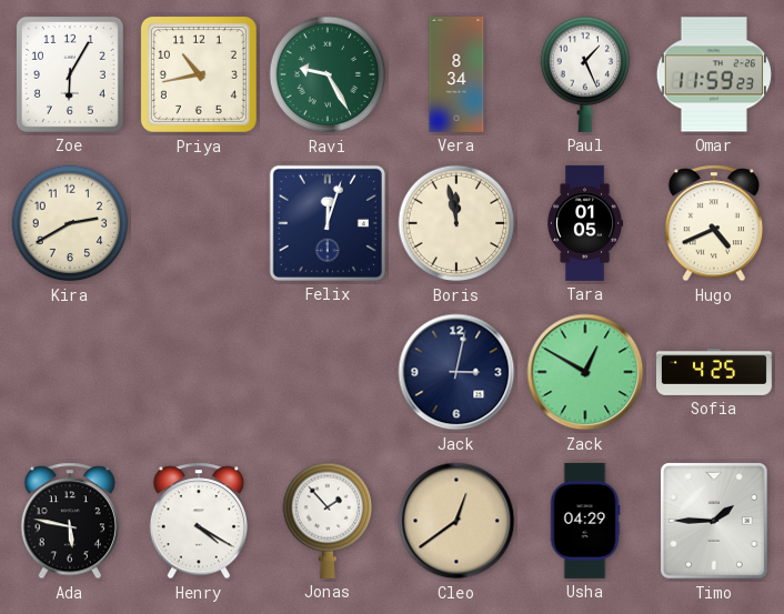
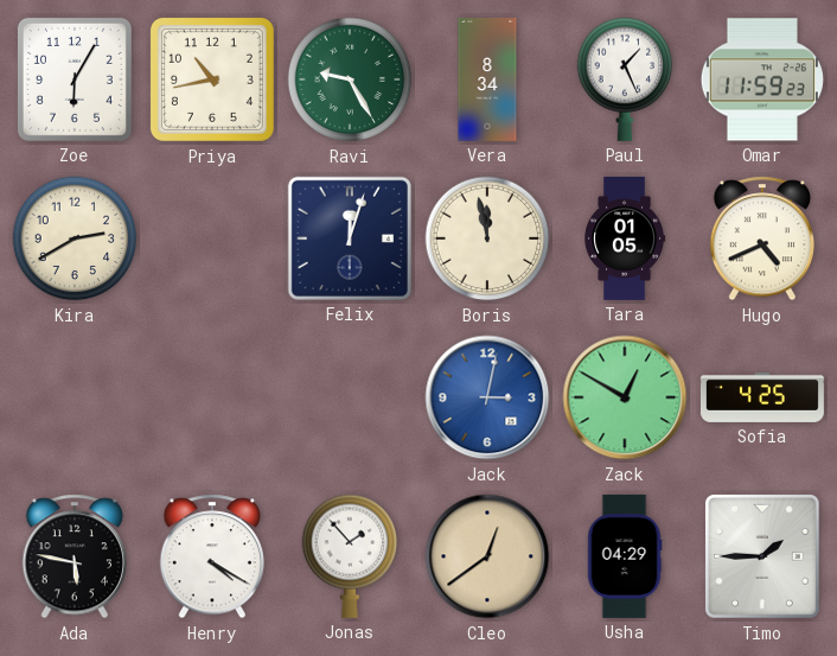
Jack dial: navy -> blue (487, 397)
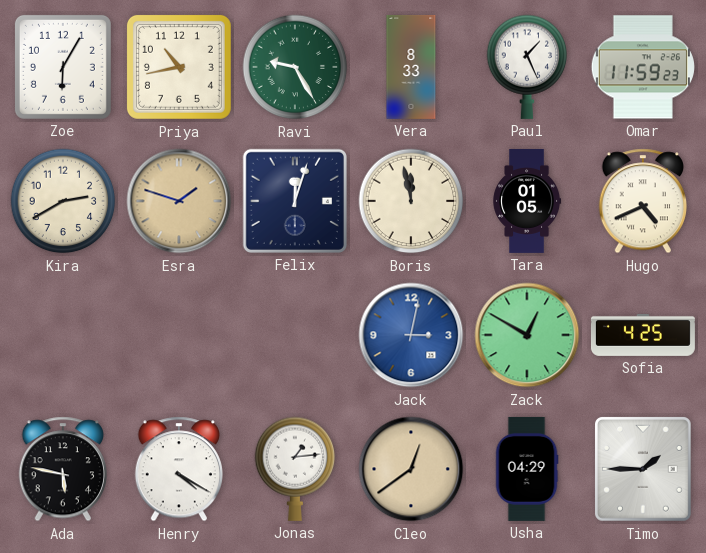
Vera: 8:34 -> 8:33 (411, 67)
Esra: none -> 1:48 (179, 201)
Jonas: 1:53 -> 1:14 (295, 469)
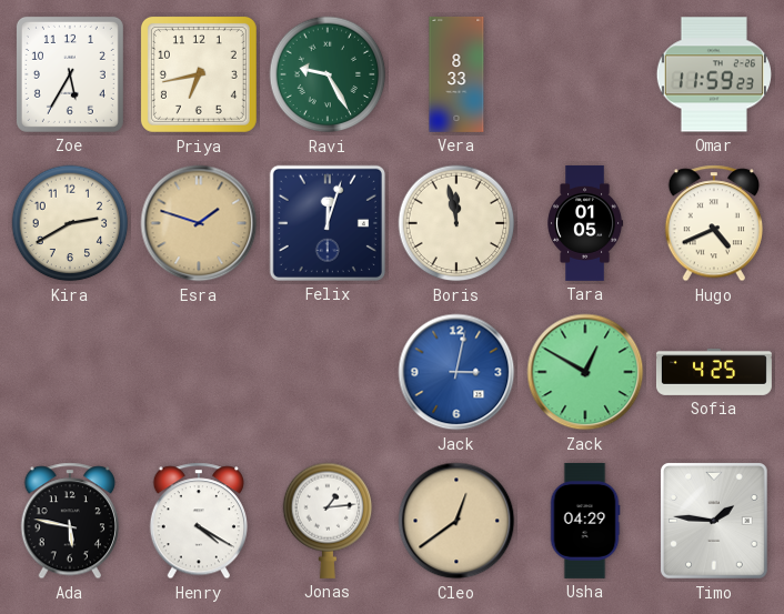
Zoe: 6:05 -> 5:35 (70, 74)
Priya: 10:43 -> 6:43 (199, 74)
Paul: 1:26 -> none (527, 67)
Timo: 1:45 -> 1:46 (714, 522)
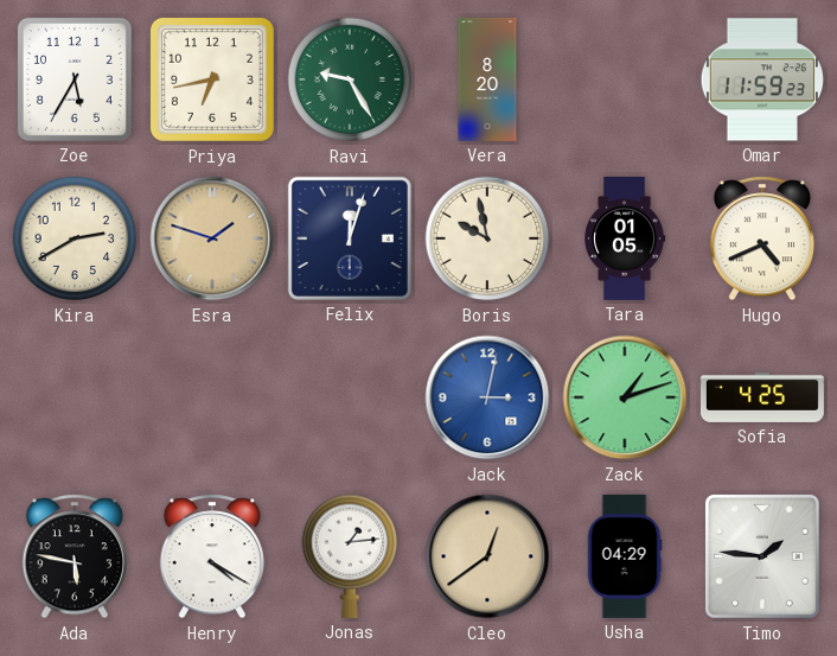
Vera: 8:33 -> 8:20 (487, 79)
Boris: 11:58 -> 9:58 (487, 238)
Zack: 12:50 -> 1:12 (625, 397)
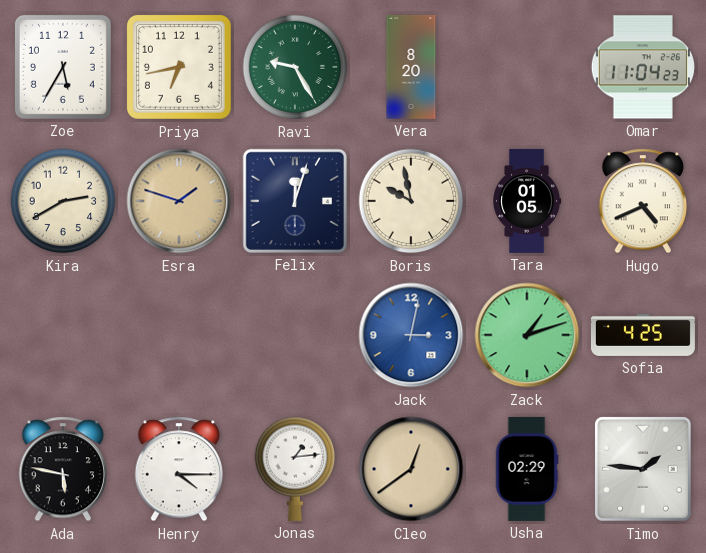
Omar: 11:59 -> 11:04 (643, 67)
Henry: 4:20 -> 4:15 (178, 469)
Usha: 04:29 -> 02:29 (527, 469)
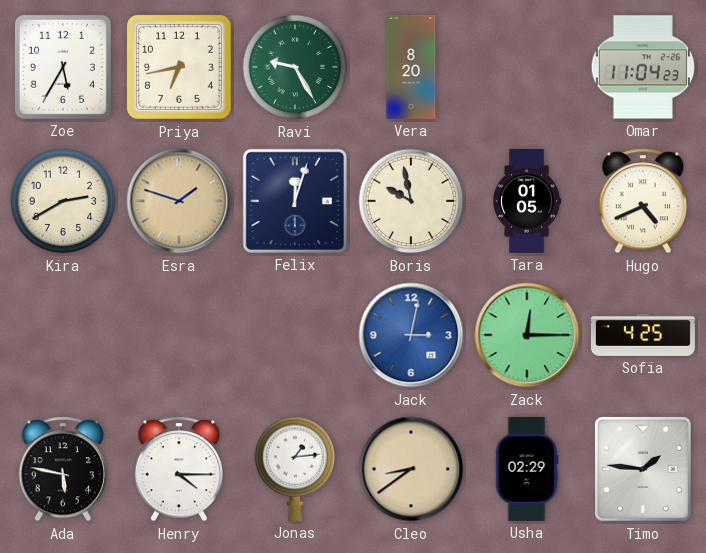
Zack: 1:12 -> 12:15 (527, 335)
Cleo: 12:39 -> 8:39 (411, 469)
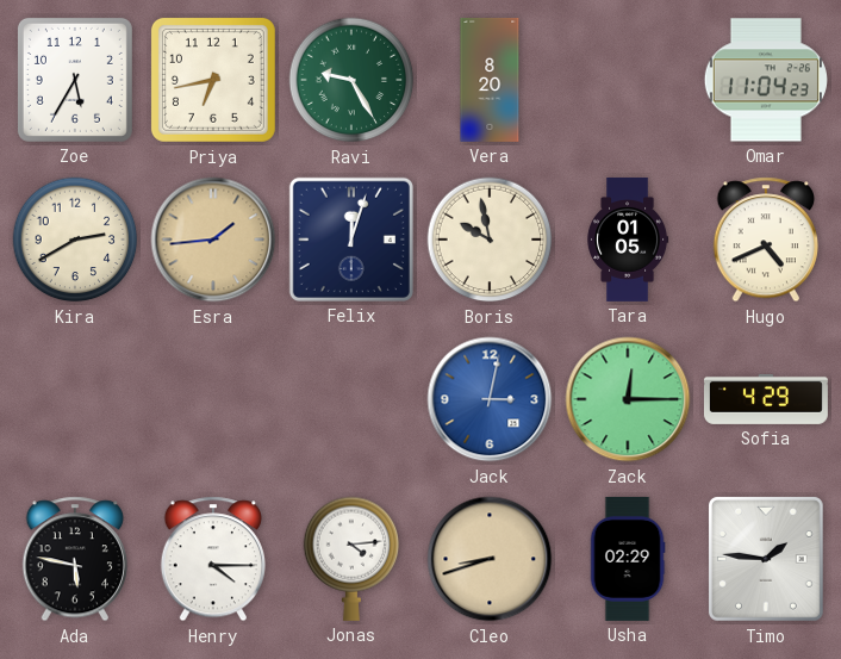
Esra: 1:48 -> 1:44 (213, 240)
Sofia: 4:25 -> 4:29 (766, 399)
Jonas: 1:14 -> 4:14 (351, 559)
Cleo: 8:39 -> 8:42 (490, 559)
